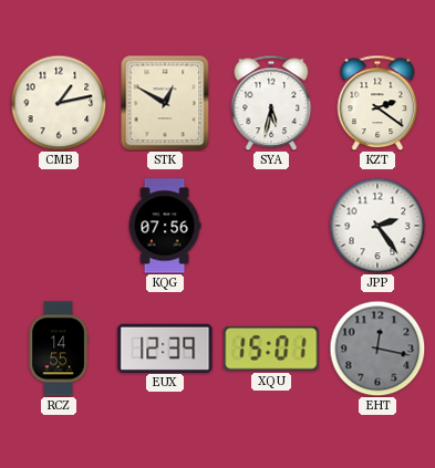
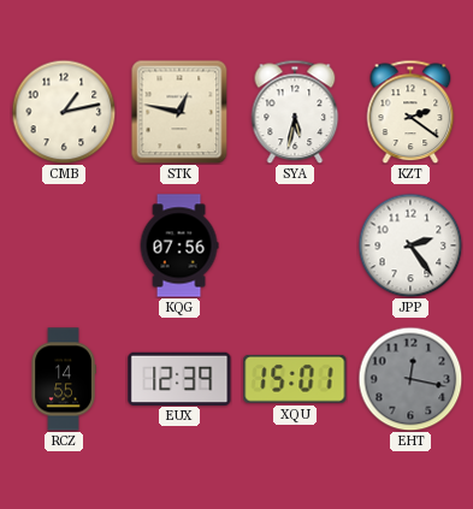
STK: 12:50 -> 12:47 (179, 112)
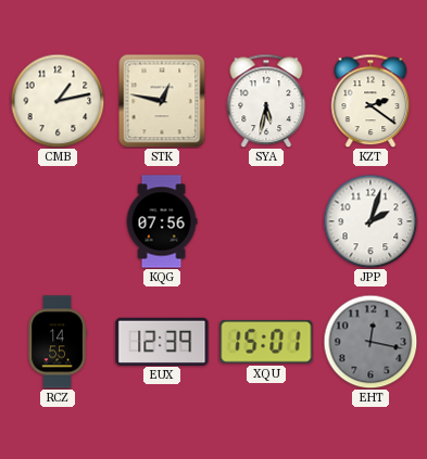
JPP: 2:24 -> 2:03 (371, 221)
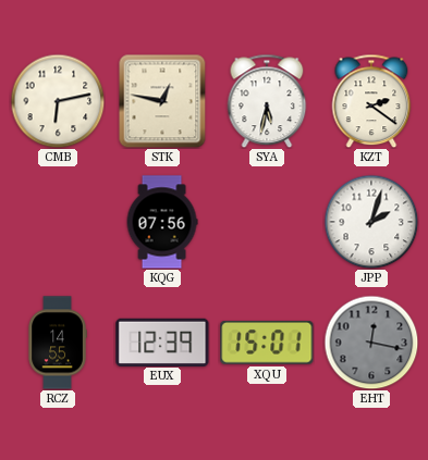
CMB: 1:13 -> 6:13 (58, 101)
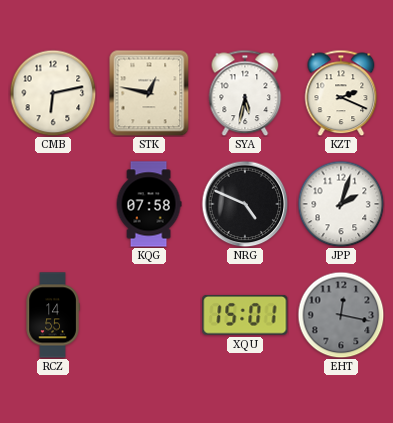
KZT: 2:21 -> 2:19 (341, 93)
KQG: 07:56 -> 07:58 (149, 204)
NRG: none -> 4:49 (245, 204)
EUX: 12:39 -> none (162, 341)
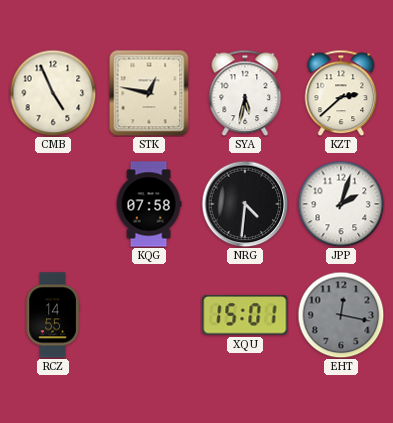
CMB: 6:13 -> 4:56 (53, 93)
KZT: 2:19 -> 2:38 (341, 93)
NRG: 4:49 -> 4:31 (245, 204)
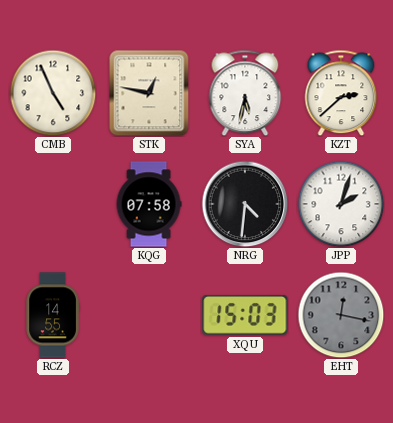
XQU: 15:01 -> 15:03 (245, 315)
